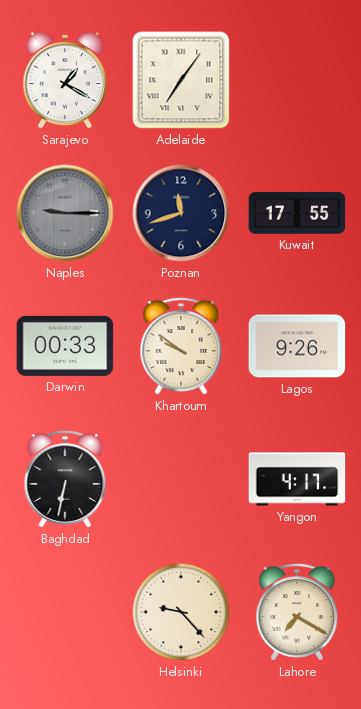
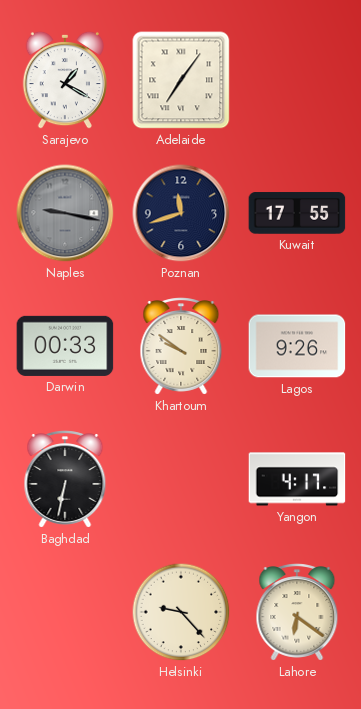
Naples: 9:15 -> 9:17 (65, 213)
Lahore: 7:20 -> 6:21 (297, 612)
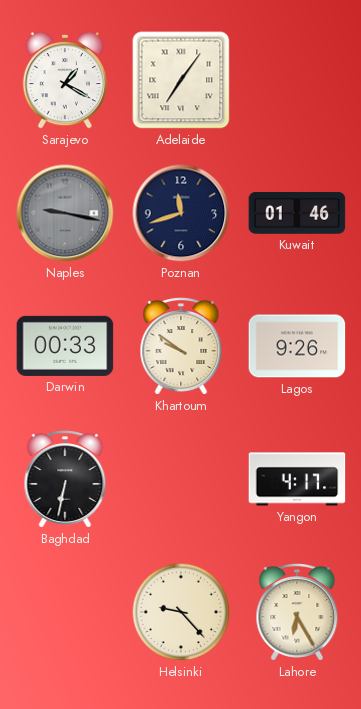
Kuwait: 17:55 -> 01:46 (297, 213)
Lahore: 6:21 -> 6:25 (297, 612)
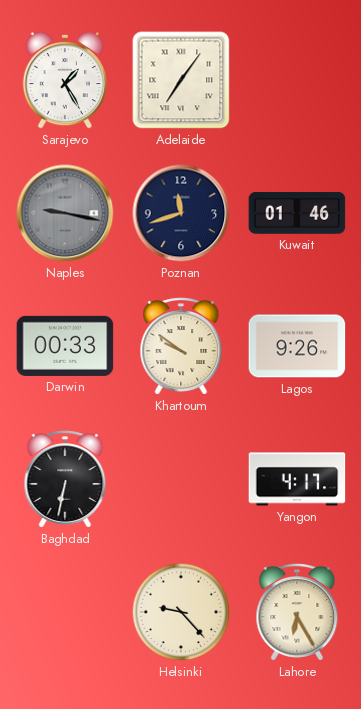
Sarajevo: 1:20 -> 1:25 (65, 80)
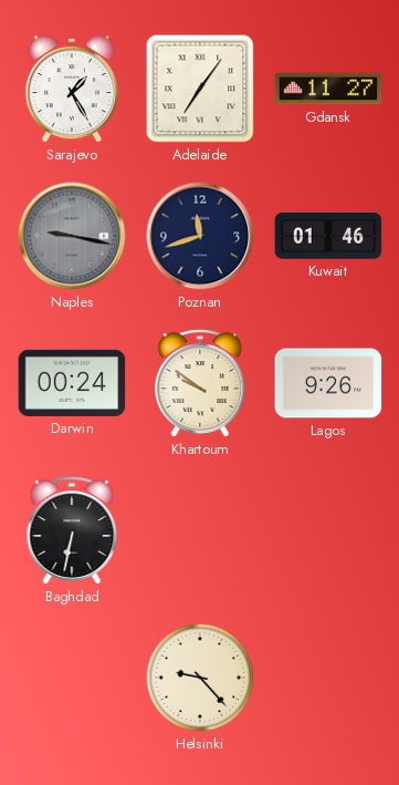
Gdansk: none -> 11:27 (328, 89)
Darwin: 00:33 -> 00:24 (72, 383)
Yangon: 4:17 -> none (297, 479)
Lahore: 6:25 -> none (297, 612)
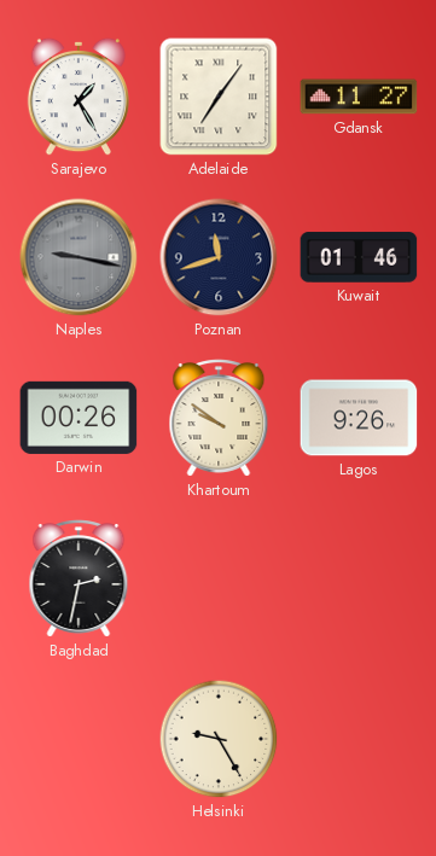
Darwin: 00:24 -> 00:26 (79, 418)
Baghdad: 6:32 -> 2:32 (79, 578)
Helsinki: 9:23 -> 9:25 (219, 739)
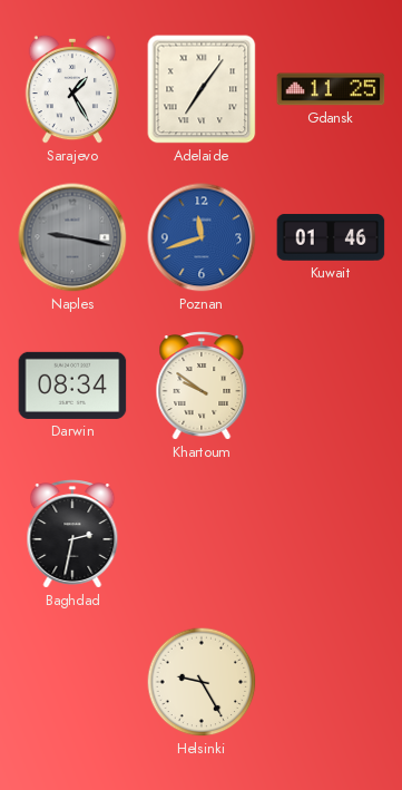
Gdansk: 11:27 -> 11:25 (331, 89)
Poznan dial: navy -> blue (202, 237)
Darwin: 00:26 -> 08:34 (72, 386)
Lagos: 9:26 -> none (359, 418)
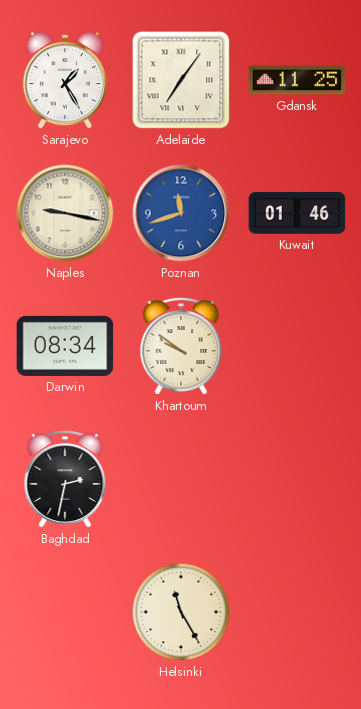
Naples dial: grey -> cream (65, 213)
Helsinki: 9:25 -> 11:25 (181, 612)
